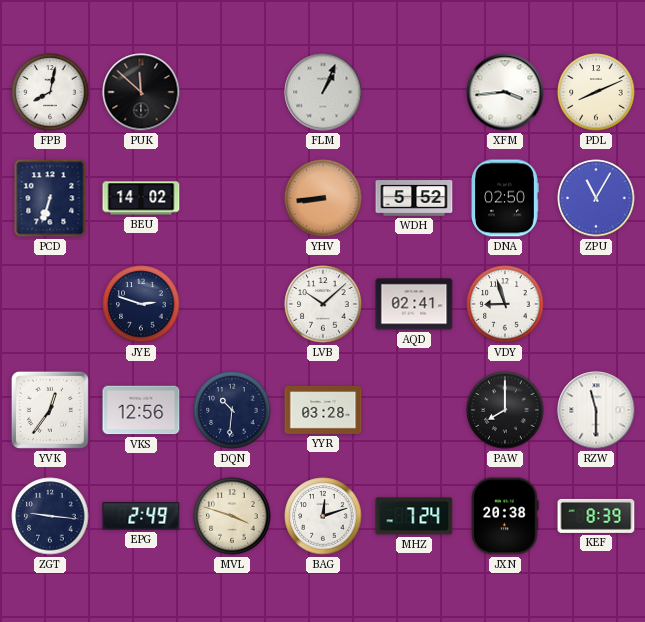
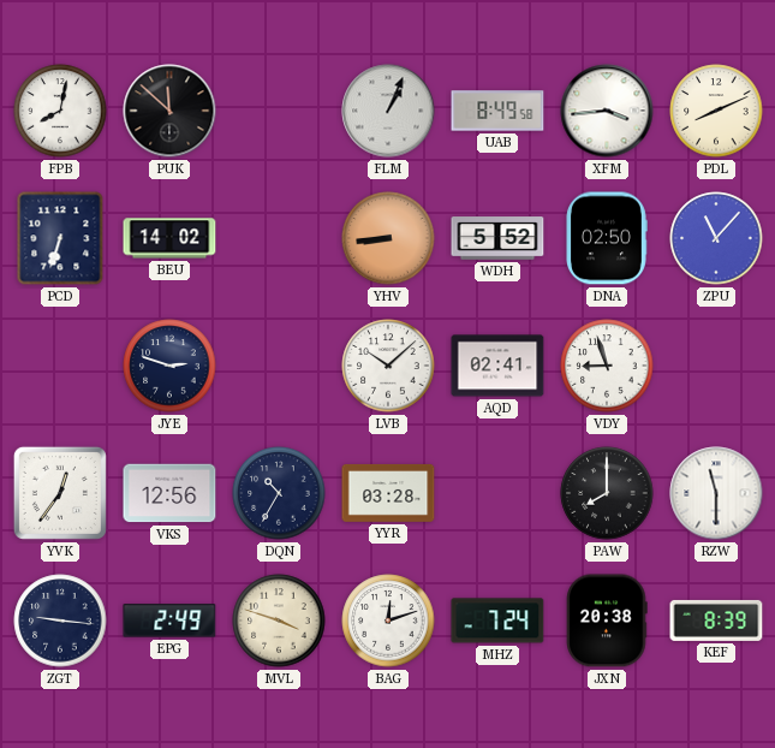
UAB: none -> 8:49 (497, 111)
ZPU: 11:05 -> 11:07 (716, 238)
DQN: 10:31 -> 10:35 (279, 493)
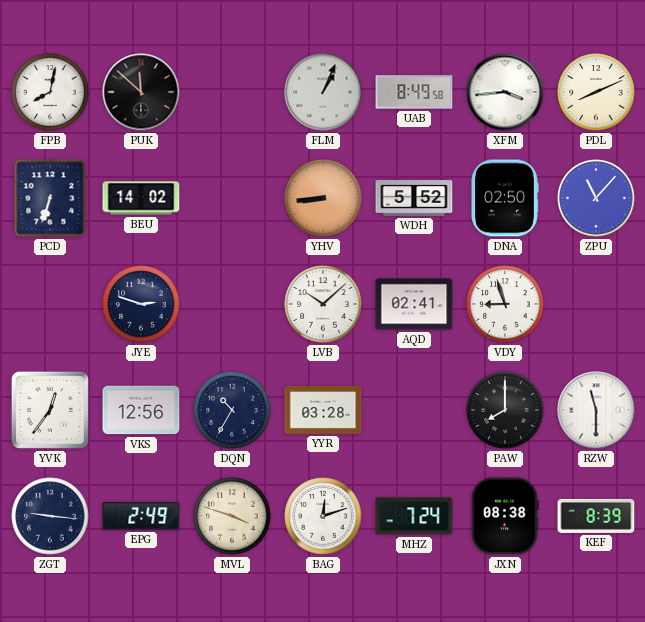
JXN: 20:38 -> 08:38 (505, 516)
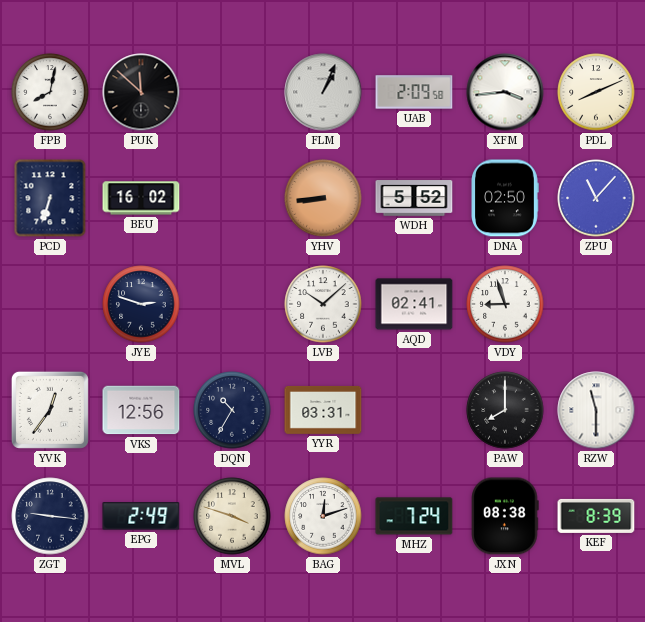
UAB: 8:49 -> 2:09 (414, 92)
BEU: 14:02 -> 16:02 (141, 198)
YYR: 03:28 -> 03:31 (323, 410)
